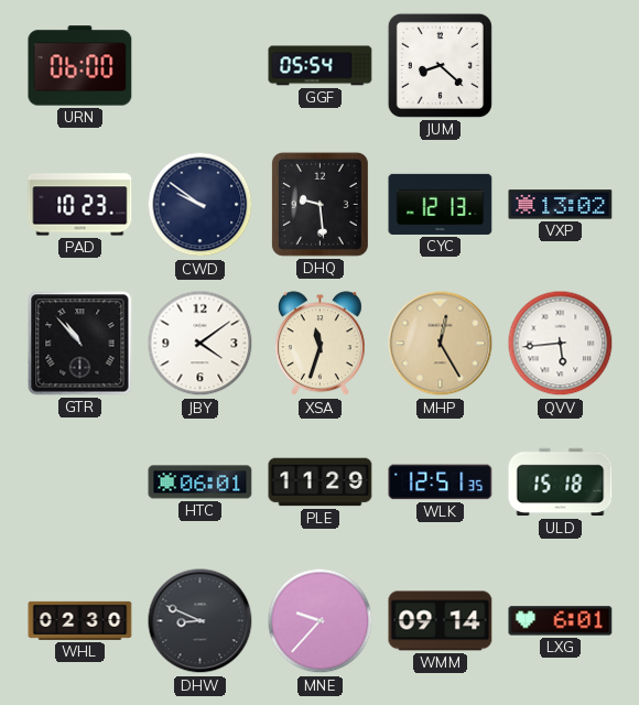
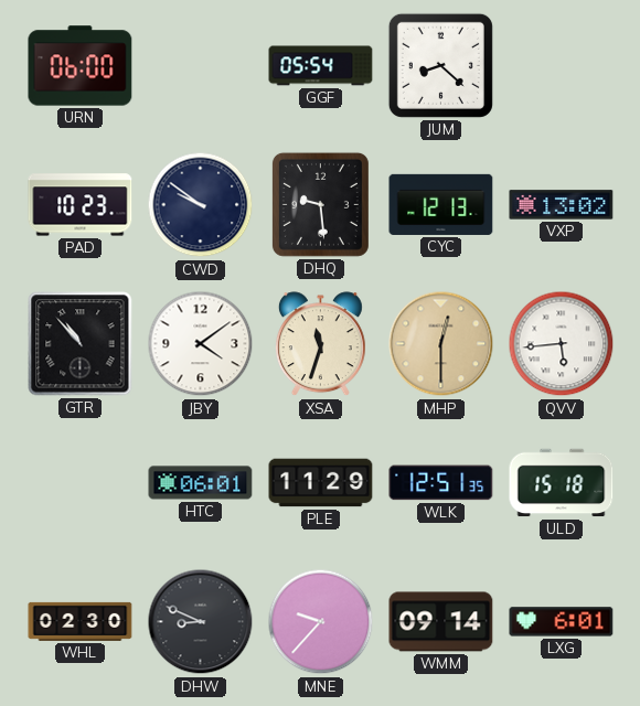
MHP: 12:25 -> 12:30 (441, 344)
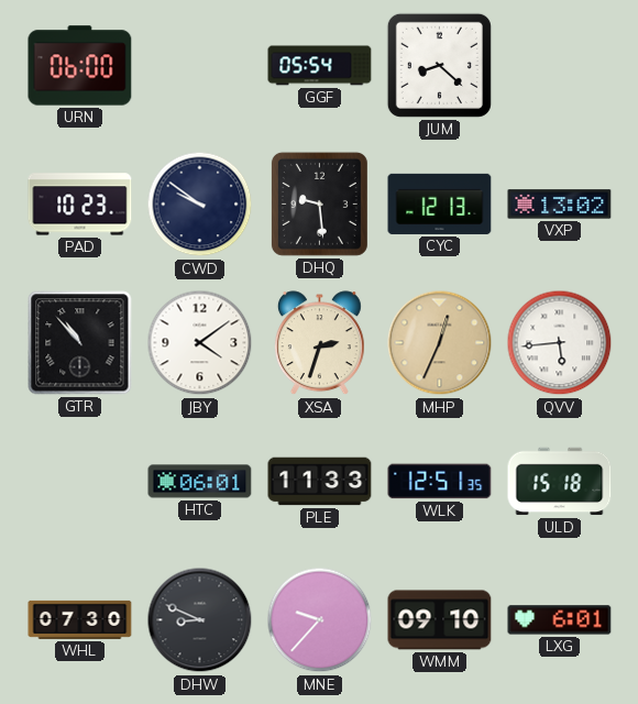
XSA: 11:33 -> 2:33 (319, 343)
MHP: 12:30 -> 12:34 (440, 343)
PLE: 11:29 -> 11:33 (320, 482)
WHL: 02:30 -> 07:30 (80, 619)
WMM: 09:14 -> 09:10 (440, 620)
